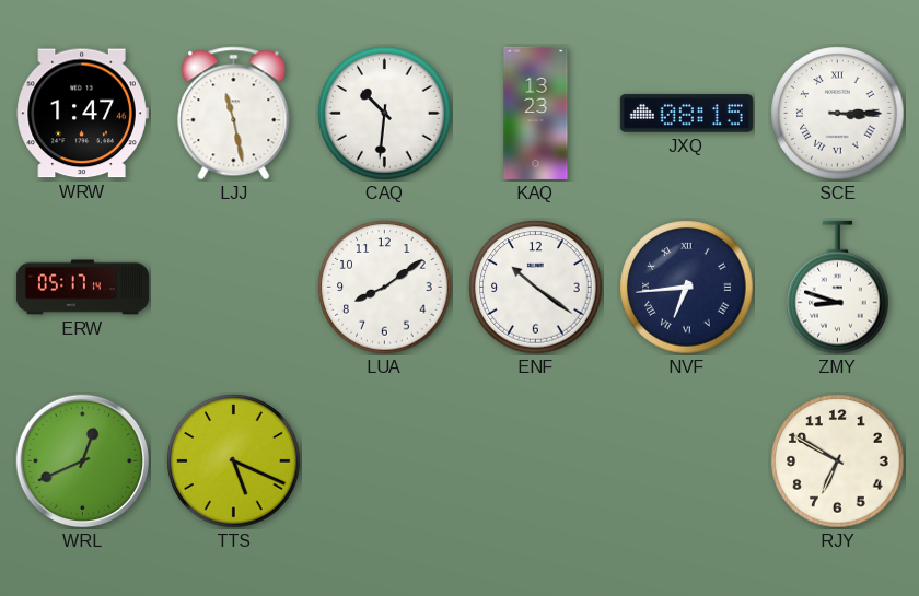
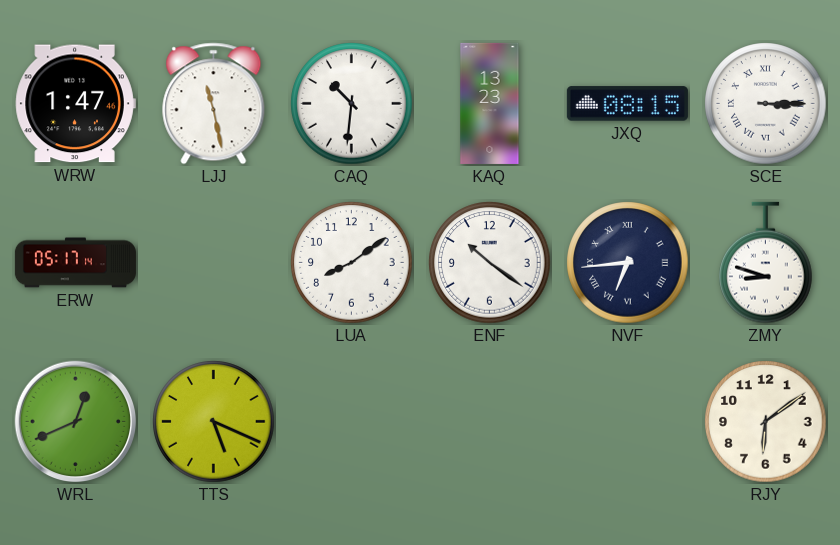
RJY: 6:50 -> 6:09 (766, 422)
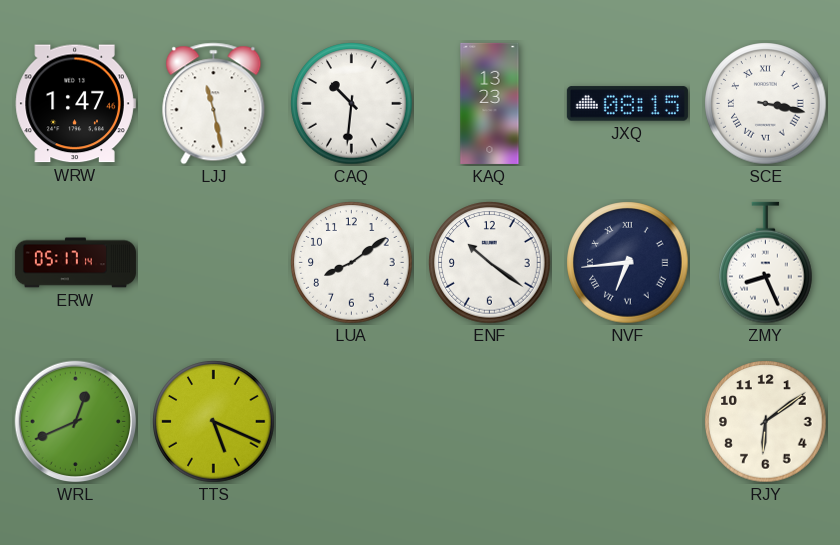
SCE: 3:15 -> 3:17 (766, 104)
ZMY: 8:48 -> 8:26 (766, 263)
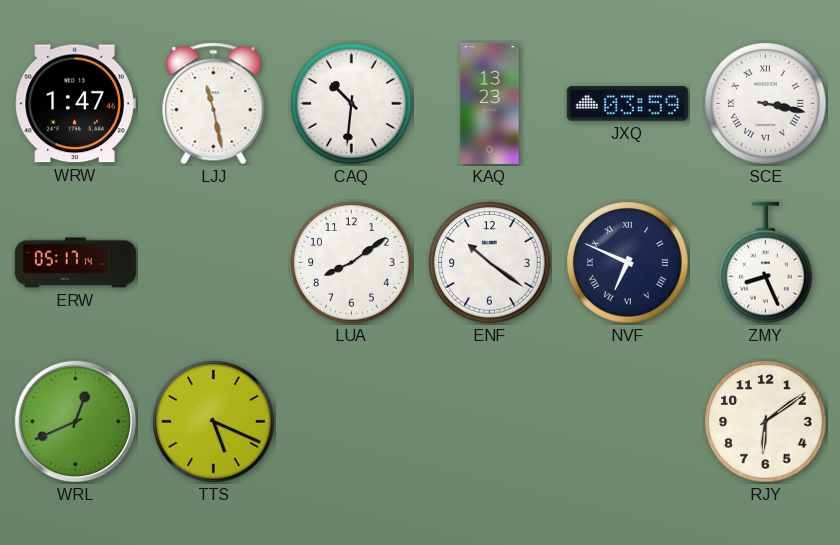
JXQ: 08:15 -> 03:59 (627, 104)
NVF: 6:44 -> 6:49 (628, 263)
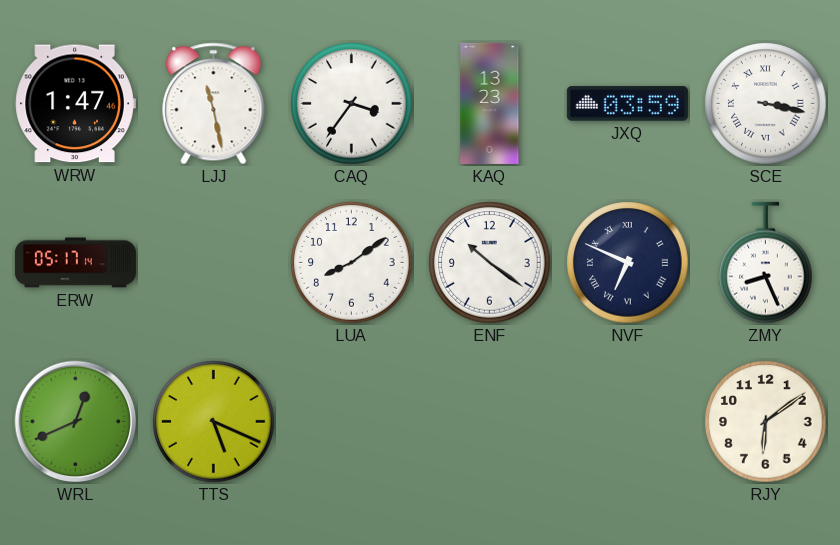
CAQ: 10:31 -> 3:36 (352, 104)
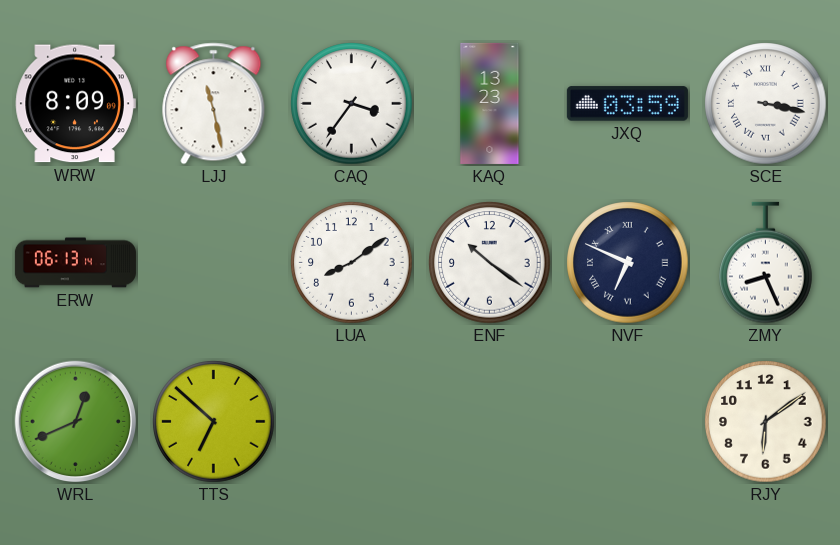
WRW: 1:47 -> 8:09 (75, 104)
ERW: 05:17 -> 06:13 (75, 263)
TTS: 5:19 -> 6:52 (214, 422)
